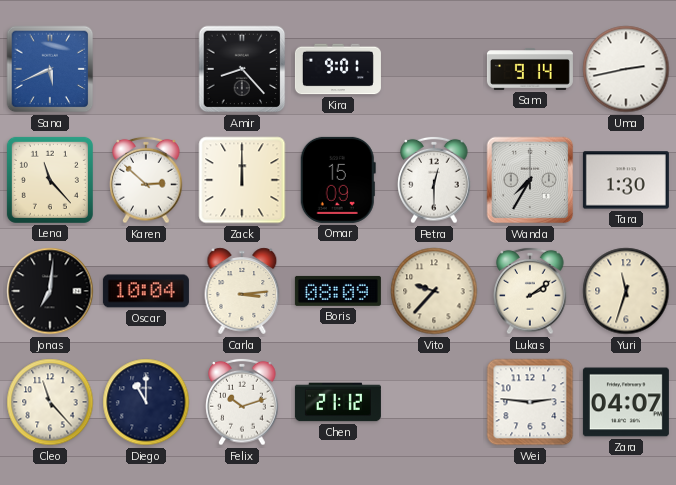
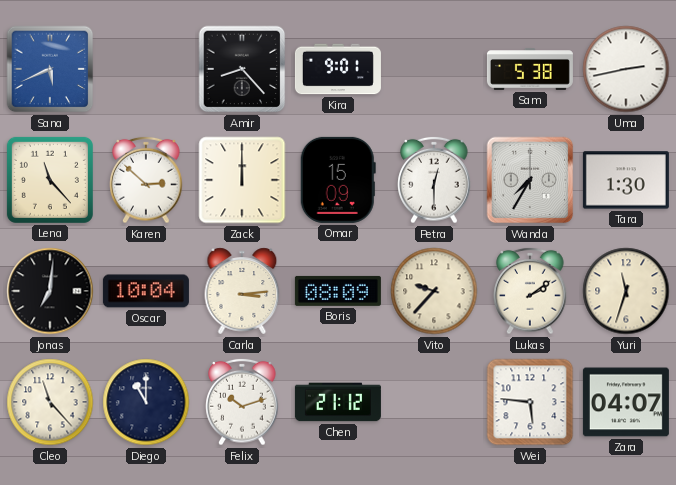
Sam: 9:14 -> 5:38 (530, 69)
Wei: 2:46 -> 5:46 (530, 402)
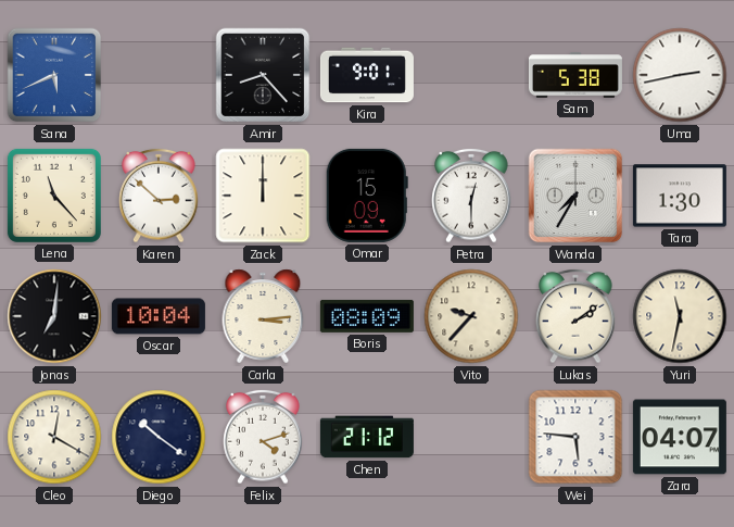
Yuri: 11:33 -> 11:32 (680, 316)
Cleo: 11:23 -> 12:20 (54, 437)
Diego: 11:00 -> 10:21 (159, 437)
Felix: 10:12 -> 4:12 (263, 437)
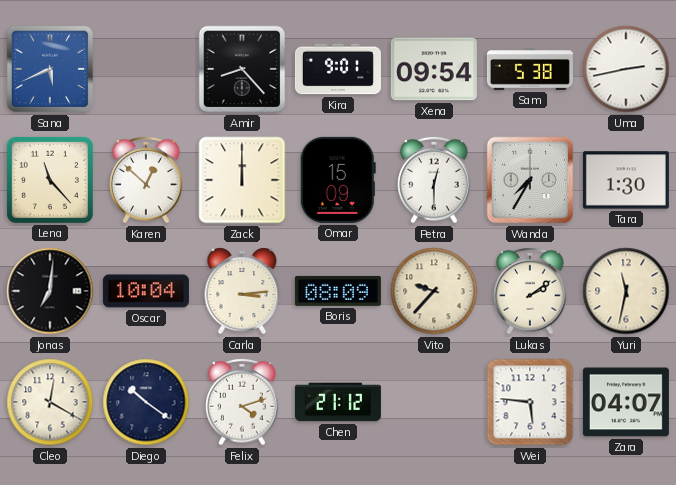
Xena: none -> 09:54 (434, 69)
Karen: 2:52 -> 12:52 (146, 180)
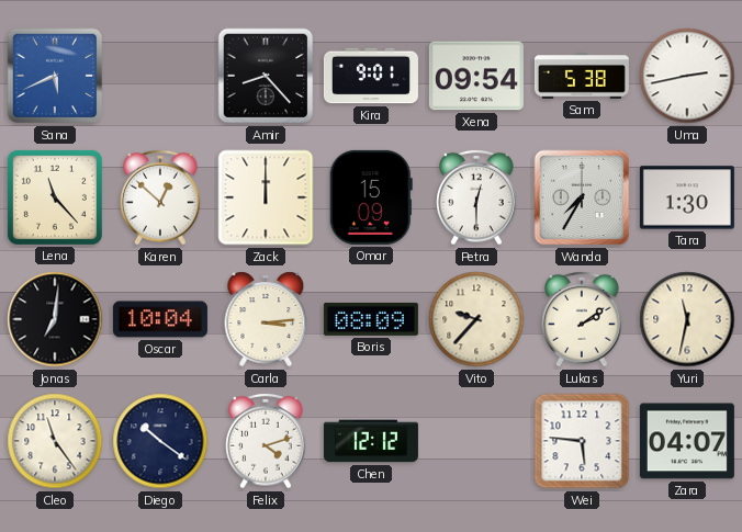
Cleo: 12:20 -> 11:24 (55, 441)
Chen: 21:12 -> 12:12 (371, 441)
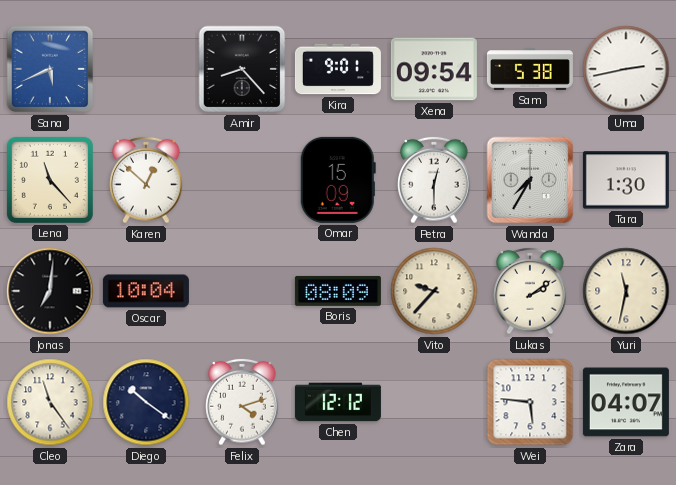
Zack: 12:00 -> none (266, 197)
Carla: 3:14 -> none (266, 319)
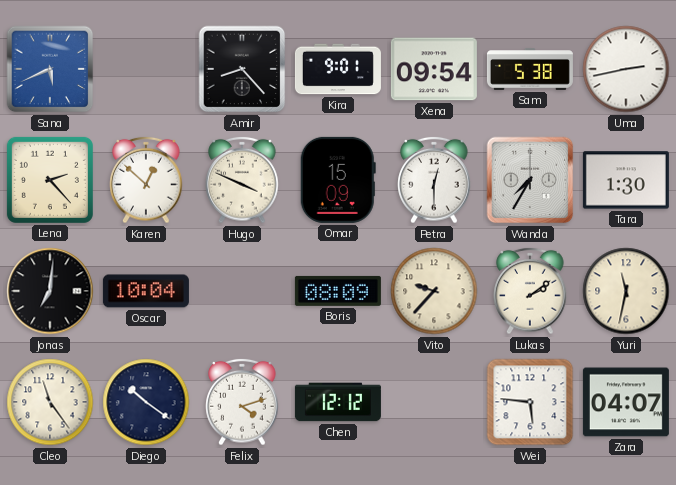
Lena: 11:23 -> 2:23 (50, 180)
Hugo: none -> 3:49 (242, 180)
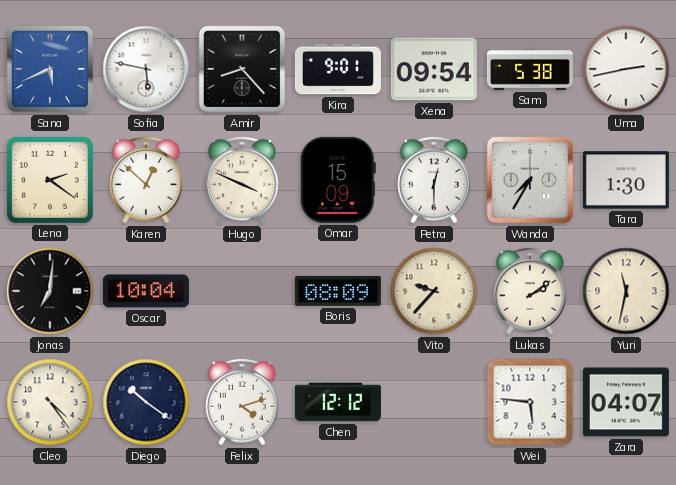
Sofia: none -> 5:47 (146, 69)
Lena: 2:23 -> 2:21 (50, 180)
Cleo: 11:24 -> 4:24 (50, 402)
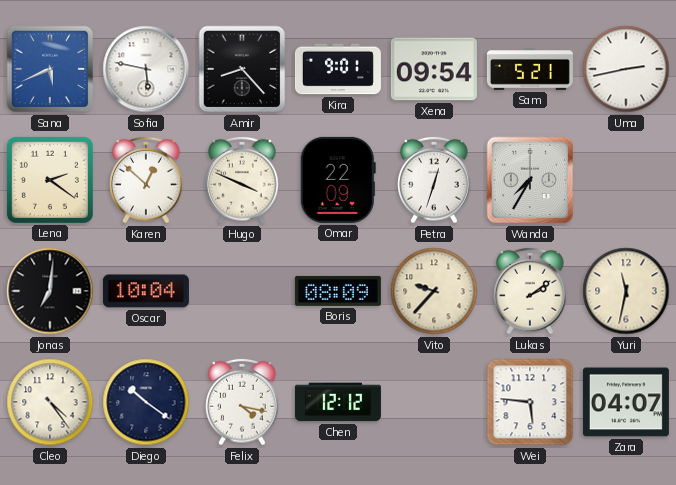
Sam: 5:38 -> 5:21 (530, 69)
Omar: 15:09 -> 22:09 (338, 180)
Petra: 12:30 -> 12:33 (434, 180)
Tara: 1:30 -> none (626, 180)
Felix: 4:12 -> 4:17 (242, 402)
